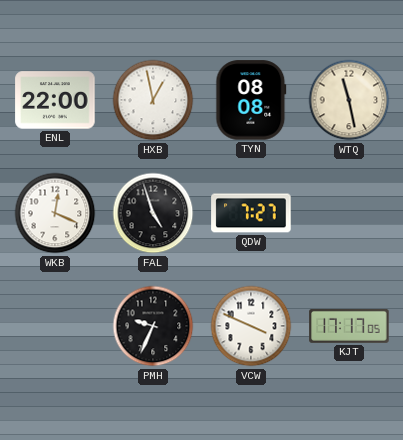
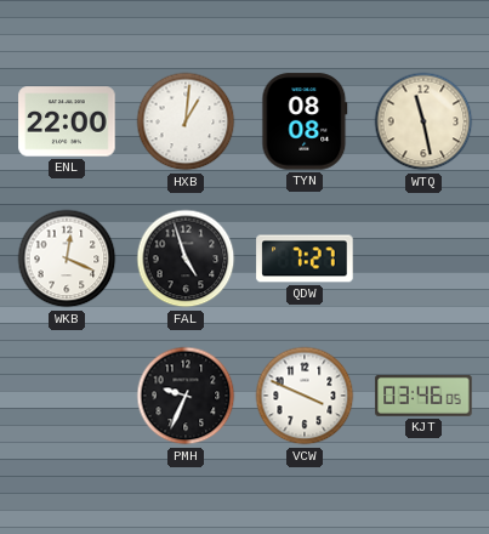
HXB: 12:58 -> 1:01 (186, 121)
KJT: 17:17 -> 03:46 (423, 396)
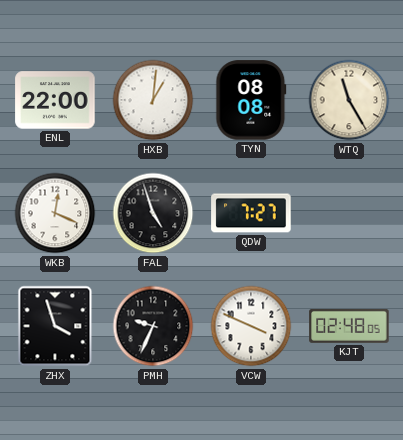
WTQ: 11:28 -> 11:25 (349, 100)
ZHX: none -> 3:57 (55, 326)
KJT: 03:46 -> 02:48 (349, 326)
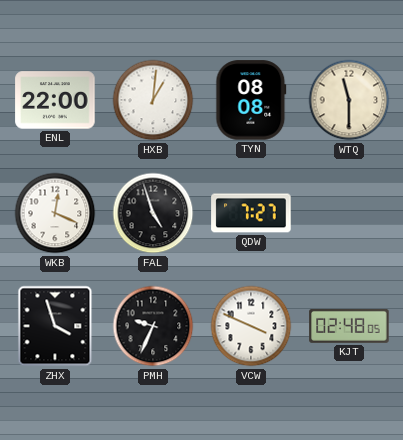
WTQ: 11:25 -> 11:30 (349, 100)
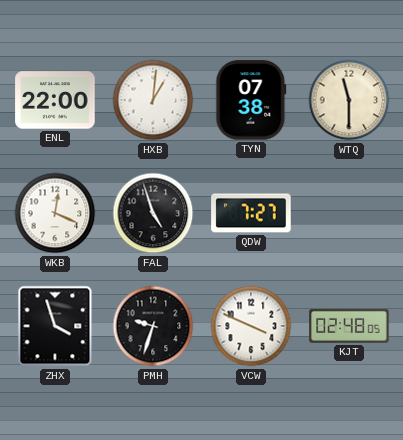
TYN: 08:08 -> 07:38 (251, 100)
PMH: 9:34 -> 9:33 (153, 326)
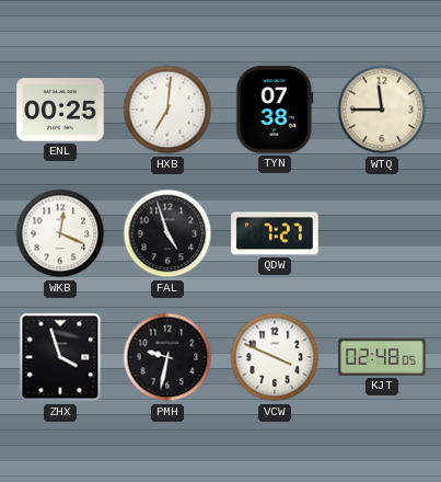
ENL: 22:00 -> 00:25 (60, 110)
HXB: 1:01 -> 7:01 (167, 110)
WTQ: 11:30 -> 11:45 (382, 110)
PMH: 9:33 -> 9:32 (167, 357)
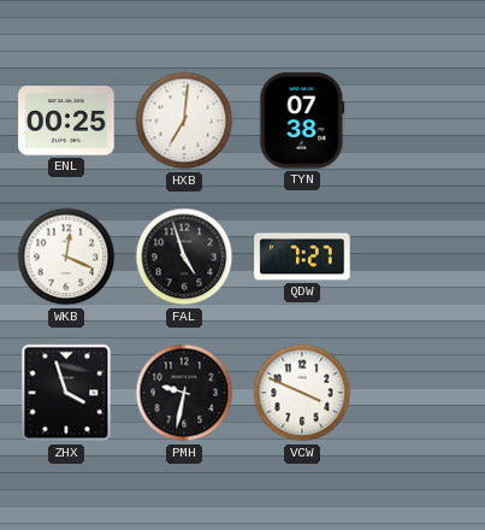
WTQ: 11:45 -> none (382, 110)
KJT: 02:48 -> none (382, 357)
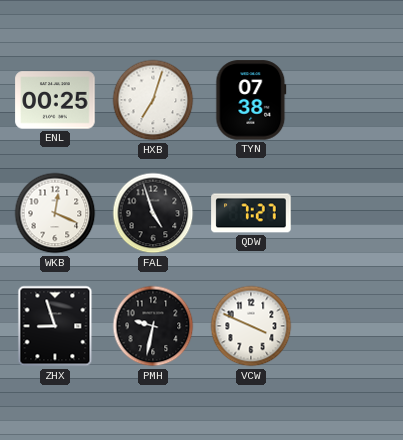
HXB: 7:01 -> 7:03 (153, 100)
ZHX: 3:57 -> 8:57 (55, 326)
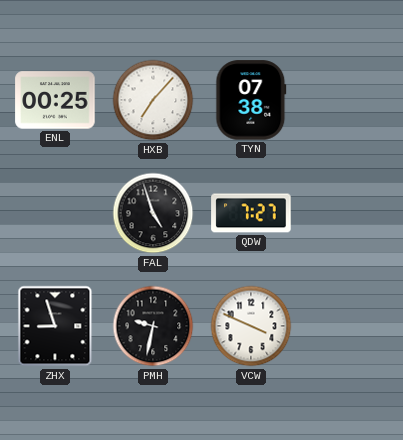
HXB: 7:03 -> 7:07 (153, 100)
WKB: 12:19 -> none (55, 213)
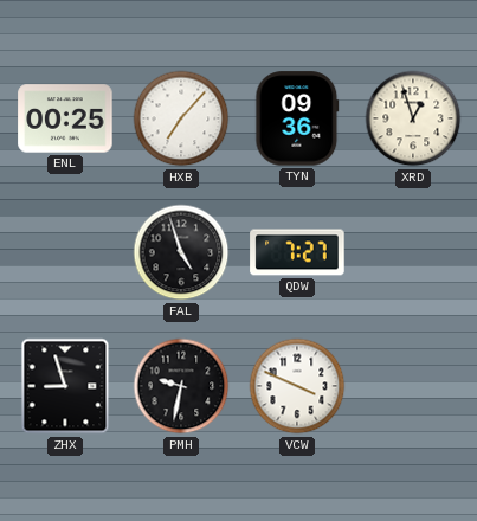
TYN: 07:38 -> 09:36 (297, 118)
XRD: none -> 12:57 (413, 118)
